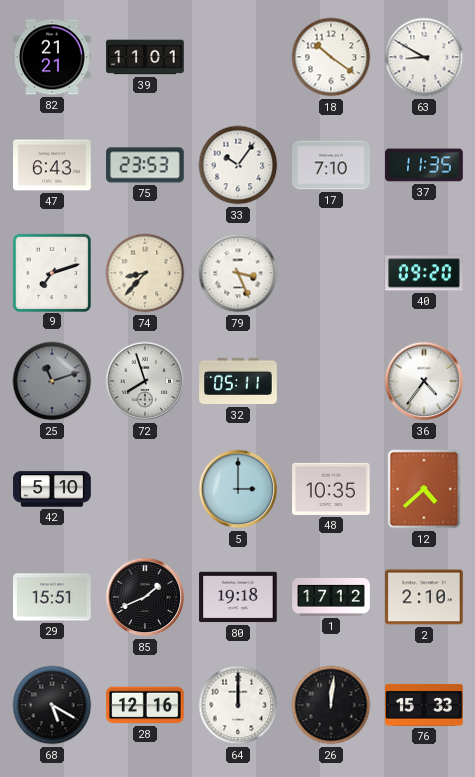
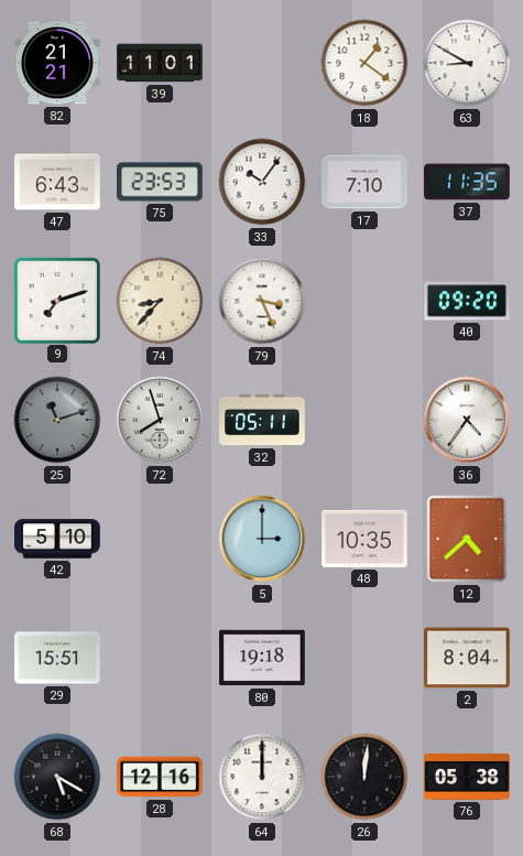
18: 10:21 -> 1:21 (364, 63)
85: 1:41 -> none (145, 597)
1: 17:12 -> none (331, 597)
2: 2:10 -> 8:04 (467, 658)
76: 15:33 -> 05:38 (467, 777)
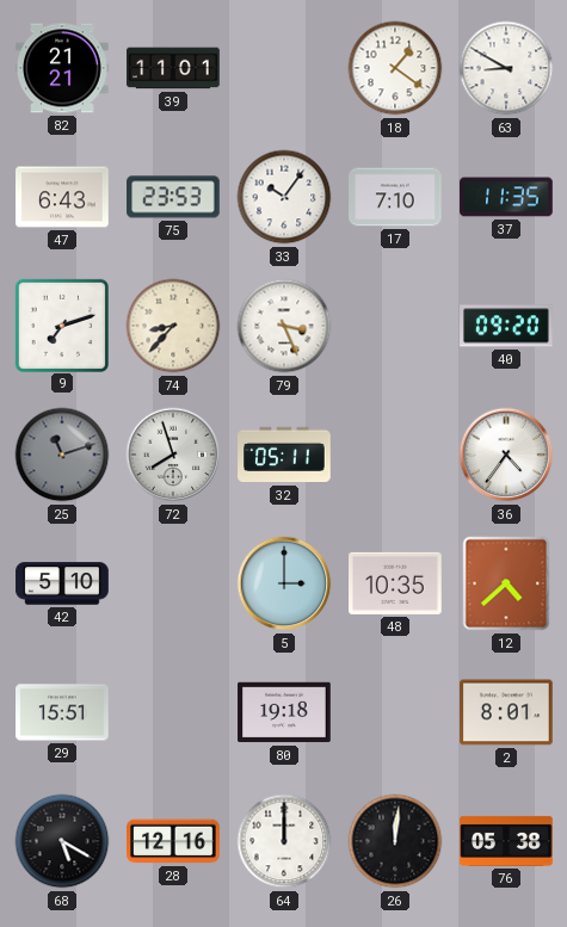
2: 8:04 -> 8:01 (506, 712)
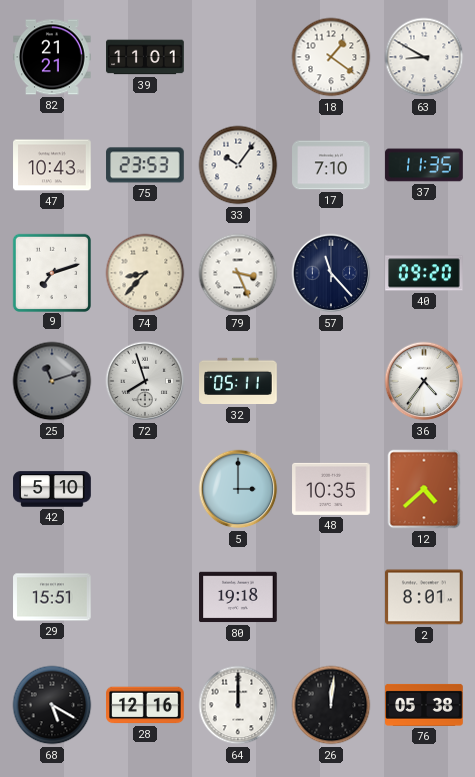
47: 6:43 -> 10:43 (52, 165)
57: none -> 11:23 (331, 273)
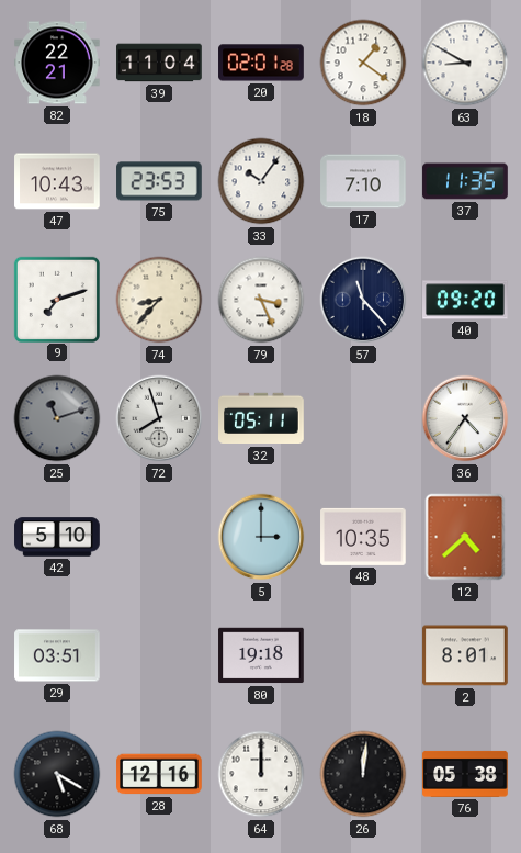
82: 21:21 -> 22:21 (57, 63)
39: 11:01 -> 11:04 (159, 63)
20: none -> 02:01 (261, 63)
29: 15:51 -> 03:51 (57, 655)
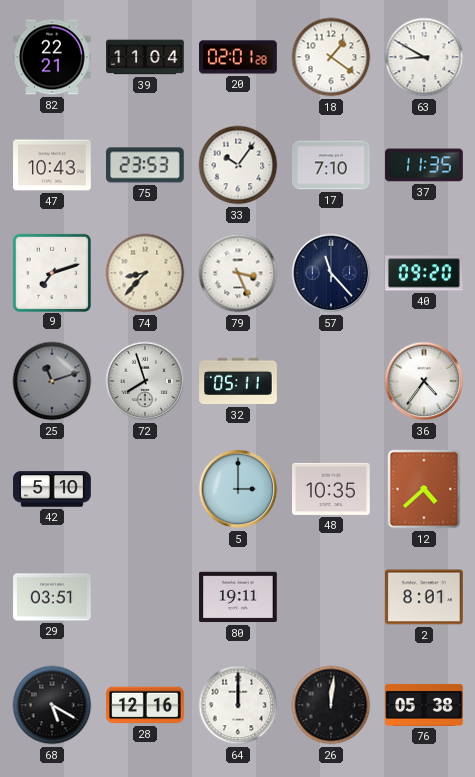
80: 19:18 -> 19:11 (238, 597)
